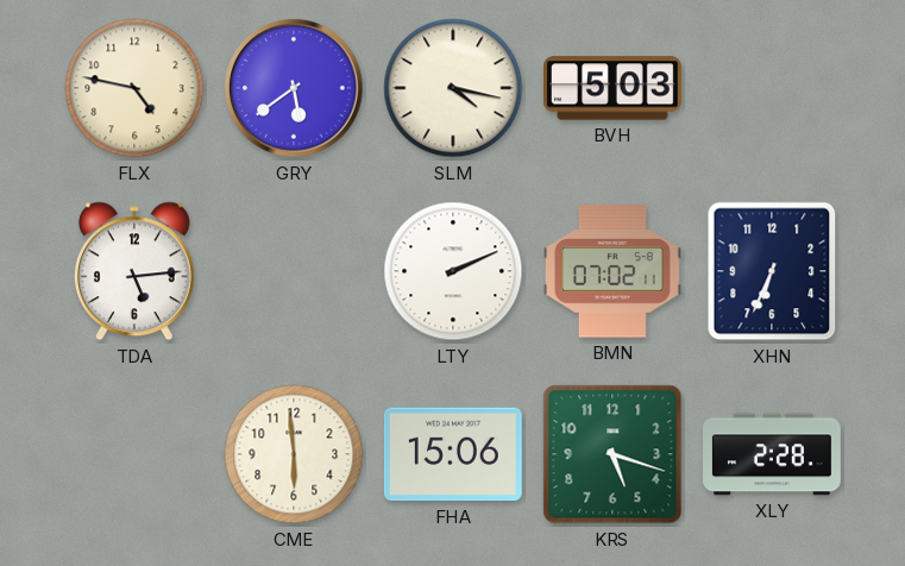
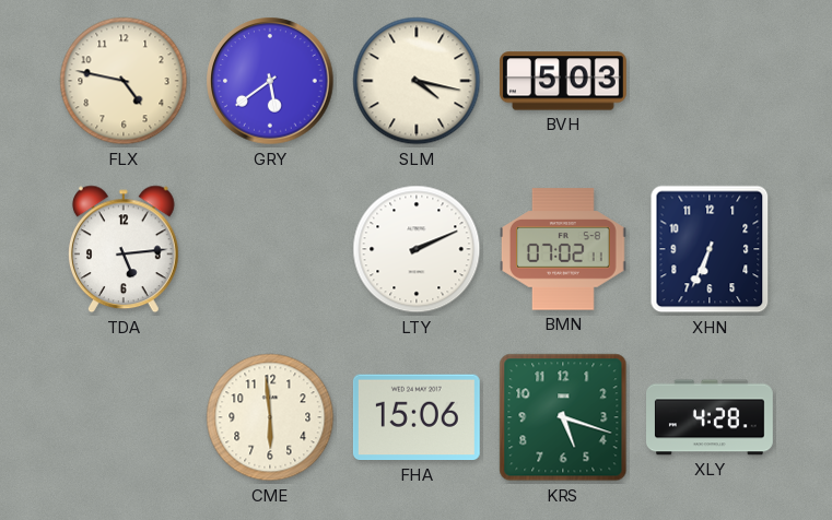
XLY: 2:28 -> 4:28 (711, 417)
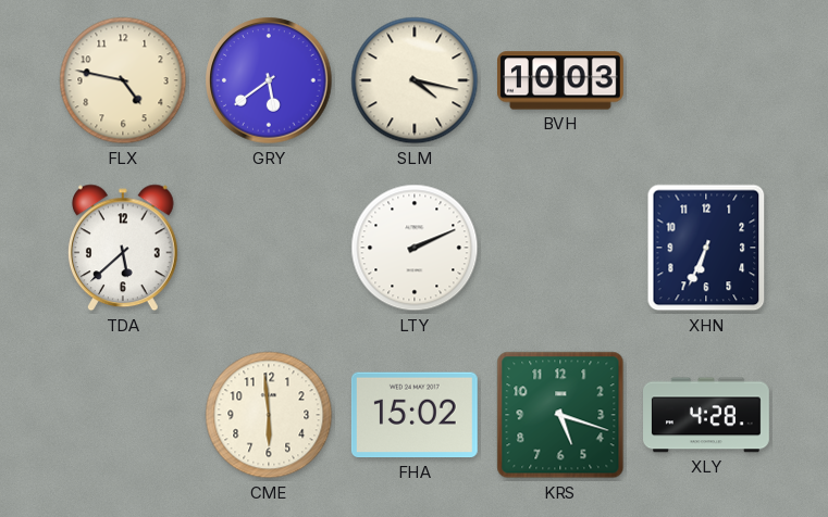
BVH: 5:03 -> 10:03 (561, 80)
TDA: 5:14 -> 5:38 (123, 248)
BMN: 07:02 -> none (564, 249)
FHA: 15:06 -> 15:02 (415, 415)
